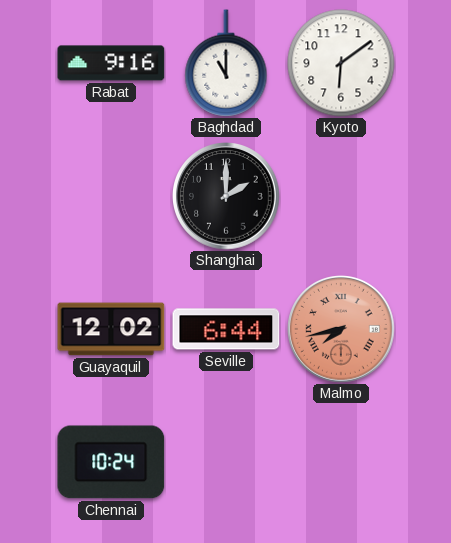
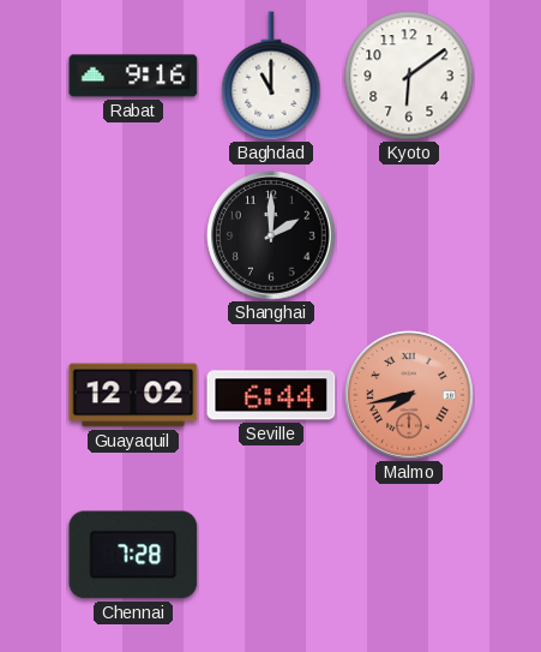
Chennai: 10:24 -> 7:28 (133, 555)
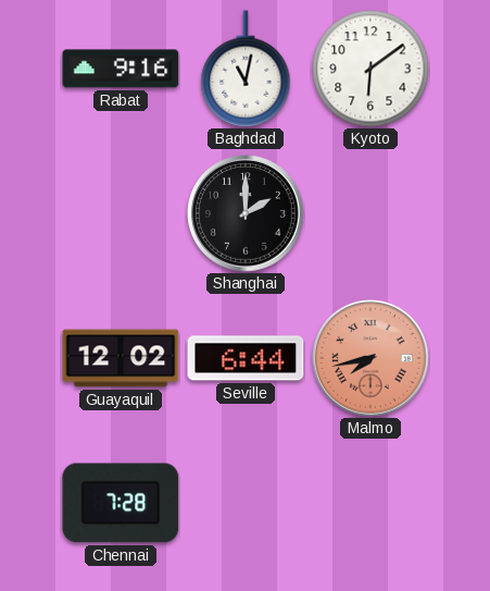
Baghdad: 11:00 -> 11:02 (246, 69)
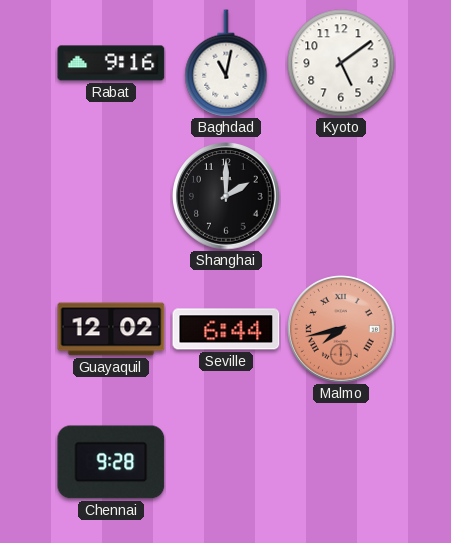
Kyoto: 6:09 -> 5:09 (341, 63)
Chennai: 7:28 -> 9:28 (111, 462)
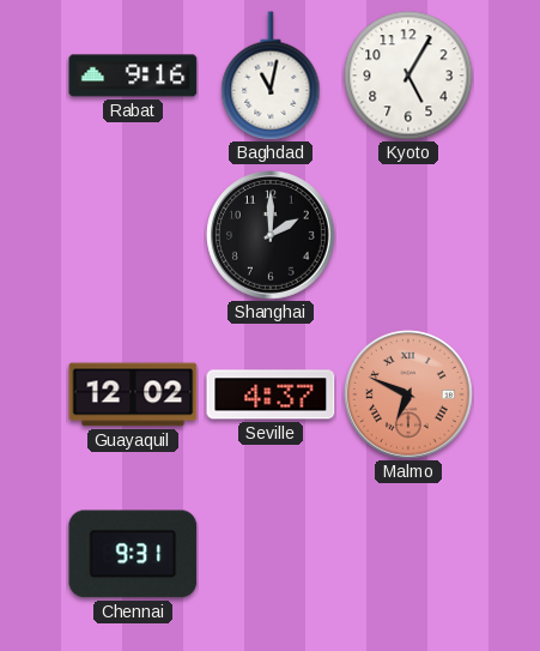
Kyoto: 5:09 -> 5:05 (408, 76)
Seville: 6:44 -> 4:37 (271, 394)
Malmo: 7:43 -> 6:49 (408, 394)
Chennai: 9:28 -> 9:31 (133, 554)
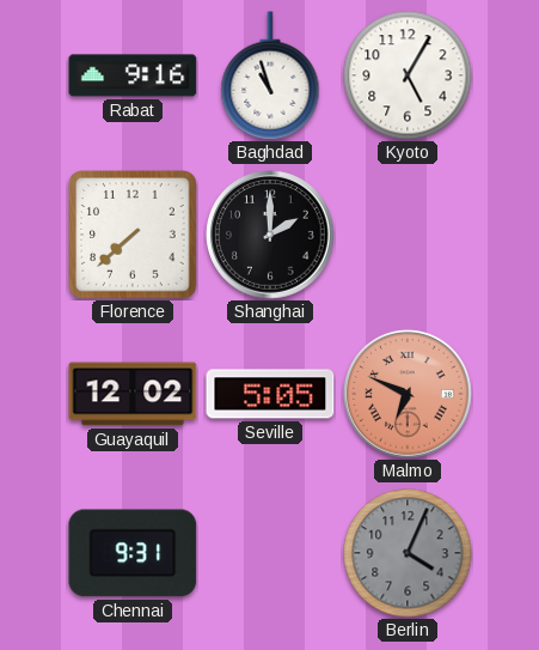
Baghdad: 11:02 -> 10:57 (270, 75)
Florence: none -> 7:38 (133, 235)
Seville: 4:37 -> 5:05 (270, 394)
Berlin: none -> 4:04 (408, 553)
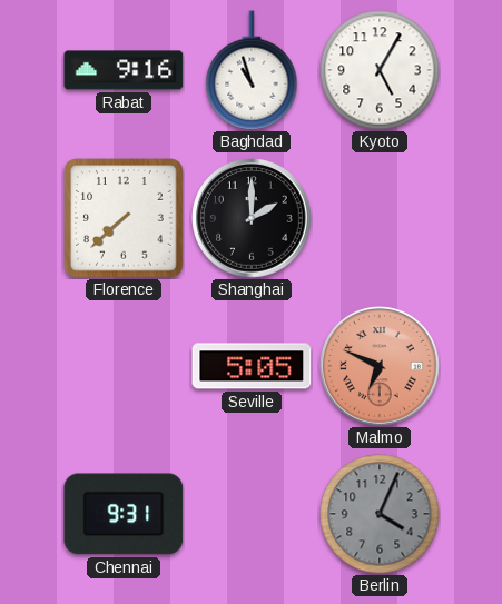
Guayaquil: 12:02 -> none (133, 394)
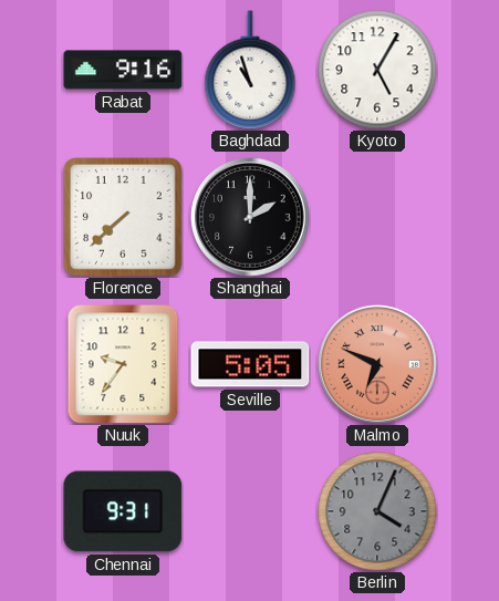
Nuuk: none -> 9:36 (123, 364)
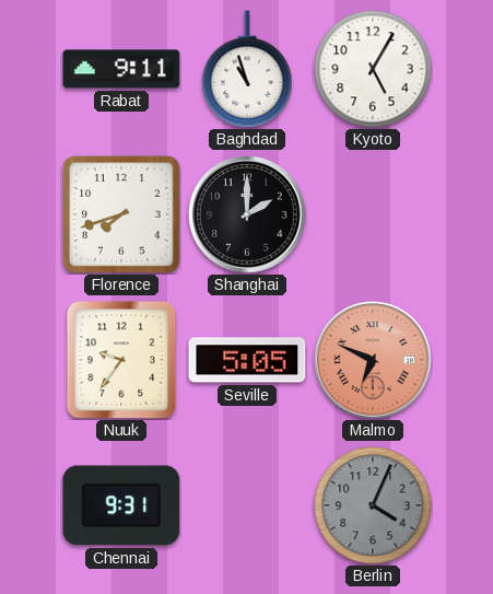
Rabat: 9:16 -> 9:11 (121, 69)
Florence: 7:38 -> 7:42 (121, 214)
